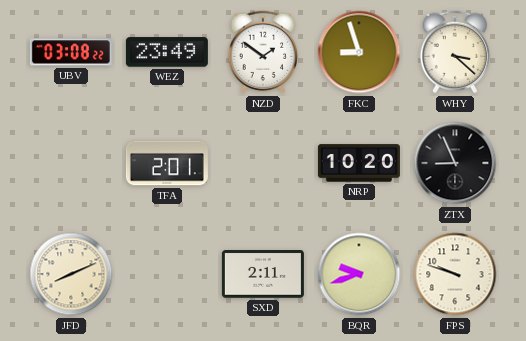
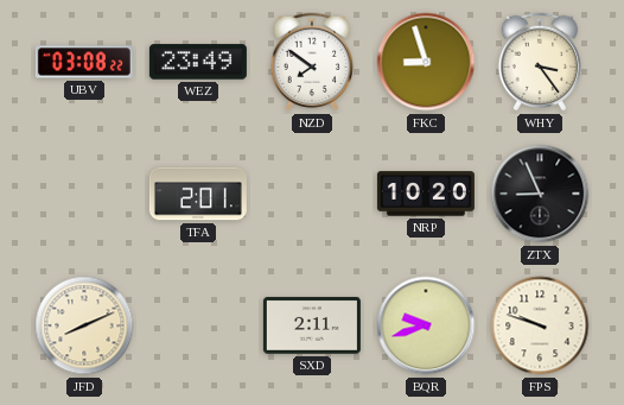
NZD: 1:51 -> 7:51 (312, 62)
WHY: 3:22 -> 3:24 (540, 62)
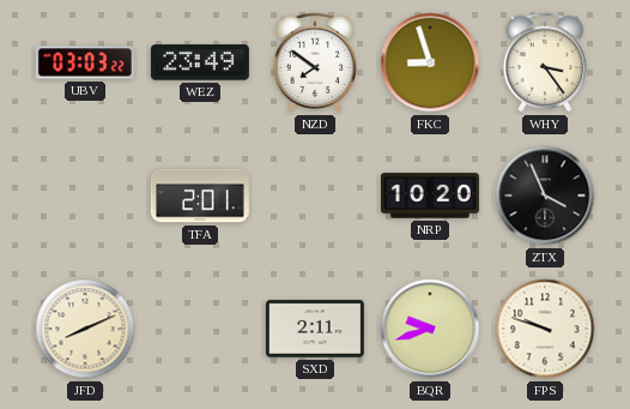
UBV: 03:08 -> 03:03 (85, 62)
ZTX: 8:56 -> 3:56 (545, 196)
